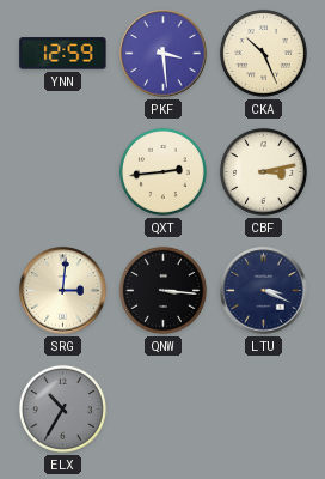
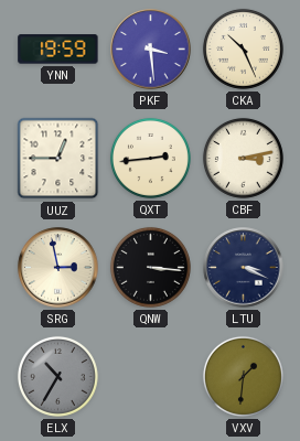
YNN: 12:59 -> 19:59 (58, 50)
UUZ: none -> 12:45 (58, 159)
SRG: 3:01 -> 2:58 (58, 268)
VXV: none -> 1:31 (243, 376)
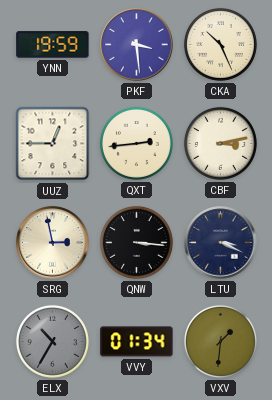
VVY: none -> 01:34 (137, 342)
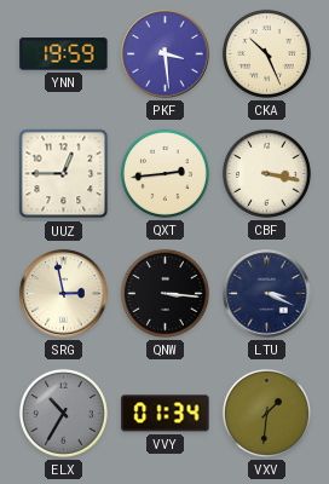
CBF: 3:13 -> 3:17 (266, 173)
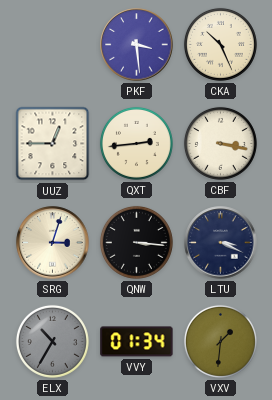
YNN: 19:59 -> none (64, 54)
SRG: 2:58 -> 3:03 (53, 243)
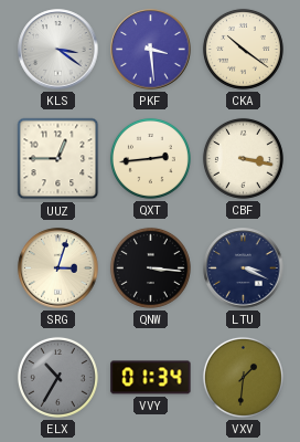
KLS: none -> 3:21 (58, 50)
CKA: 10:26 -> 10:21 (243, 49)
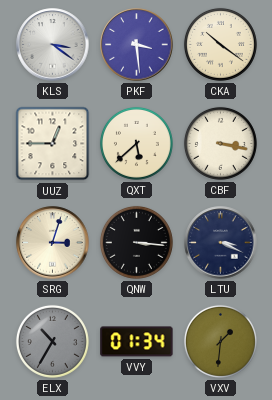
QXT: 2:44 -> 5:38 (136, 143)
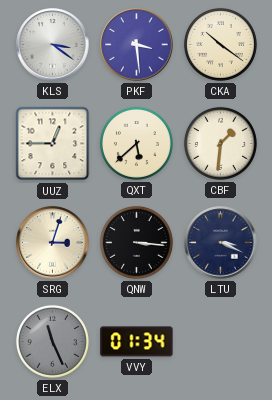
CBF: 3:17 -> 1:31 (220, 143)
ELX: 10:35 -> 11:26 (52, 341)
VXV: 1:31 -> none (220, 341)
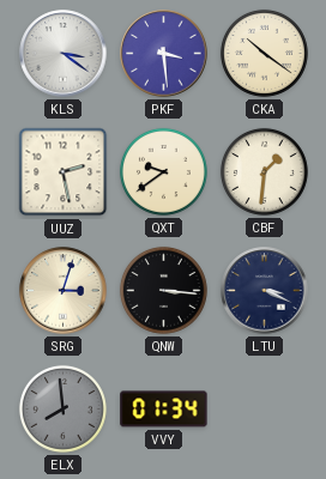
UUZ: 12:45 -> 2:28 (64, 172)
QXT: 5:38 -> 9:39 (163, 171)
ELX: 11:26 -> 7:59 (62, 408)
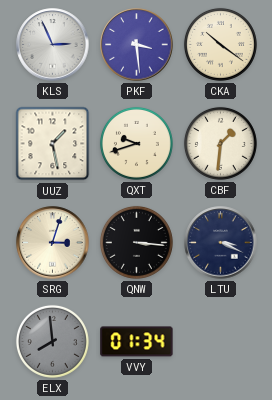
KLS: 3:21 -> 2:56 (53, 45)
UUZ: 2:28 -> 1:28 (53, 144)
QXT: 9:39 -> 9:42 (136, 143)
